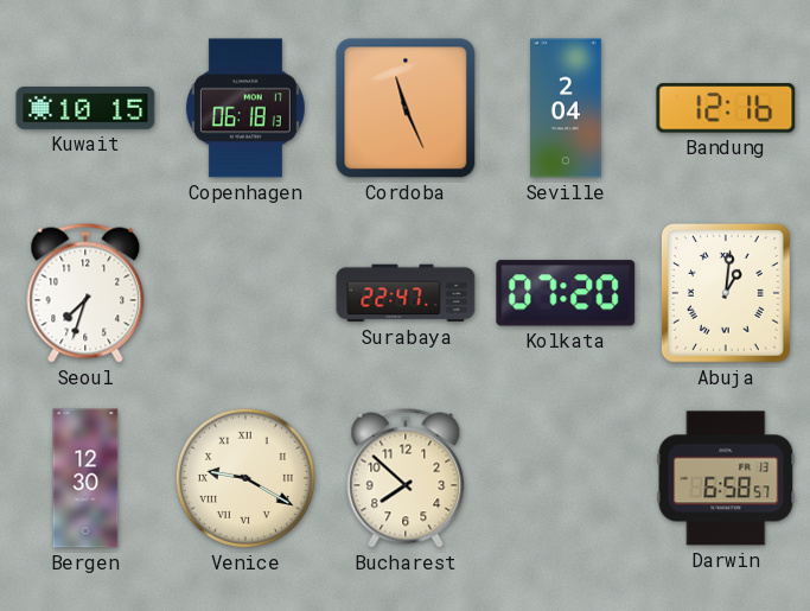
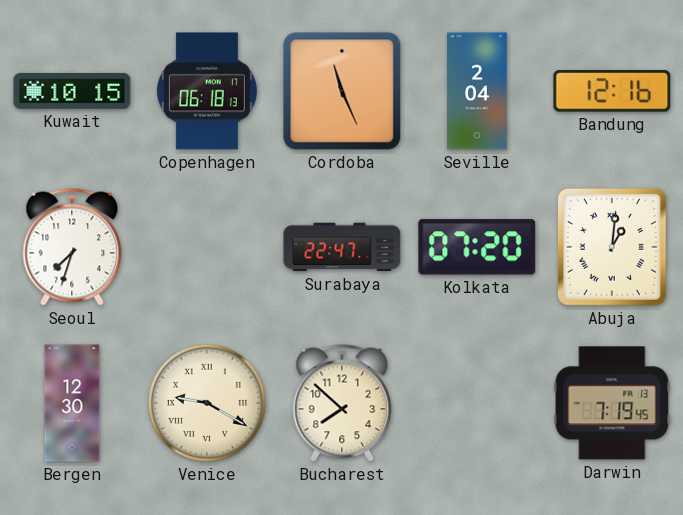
Darwin: 6:58 -> 7:19 (612, 403)
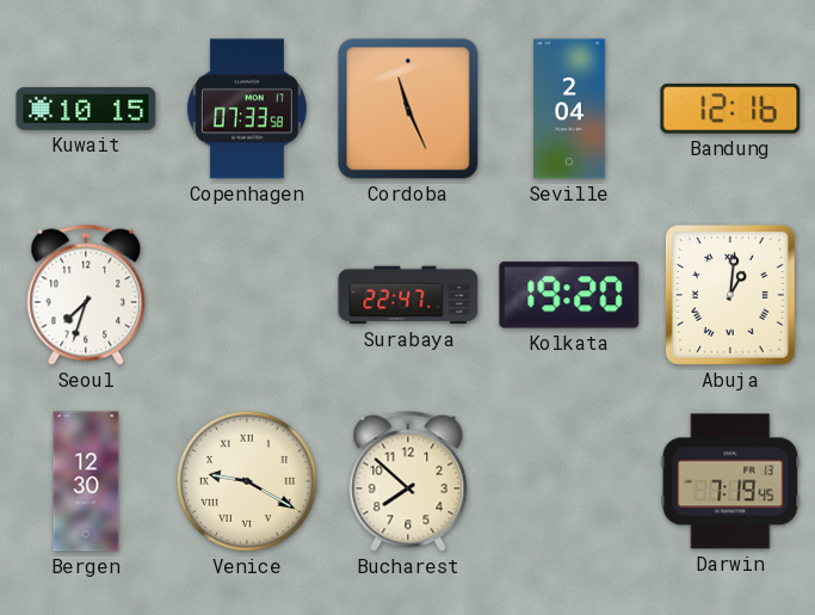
Copenhagen: 06:18 -> 07:33 (247, 109)
Kolkata: 07:20 -> 19:20 (569, 295)
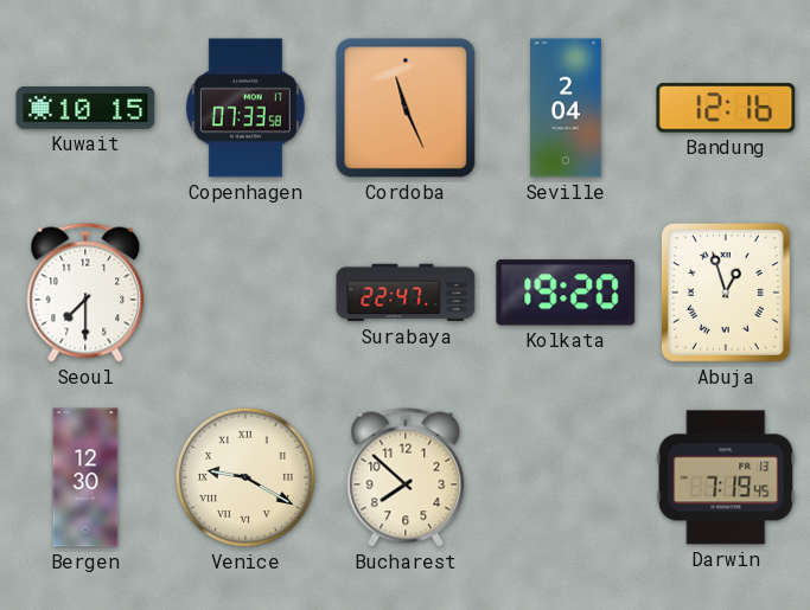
Seoul: 7:33 -> 7:30 (85, 293)
Abuja: 1:01 -> 12:57 (726, 293)
